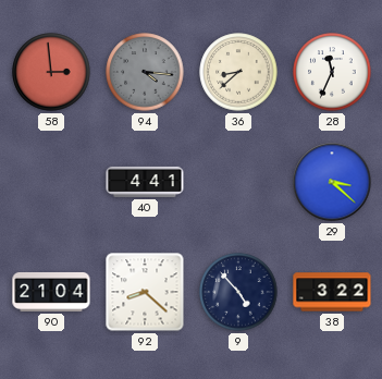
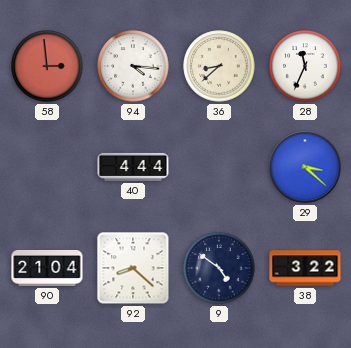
94 dial: grey -> white (133, 66)
40: 4:41 -> 4:44 (133, 167)
9: 4:53 -> 4:51 (219, 268)
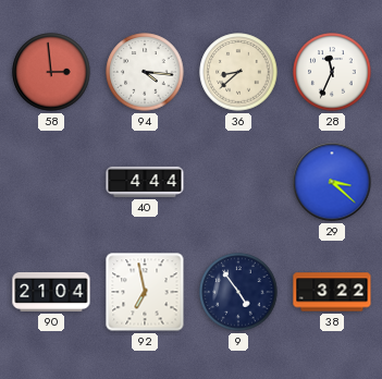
92: 8:22 -> 6:58 (145, 292)
9: 4:51 -> 4:54 (238, 292)
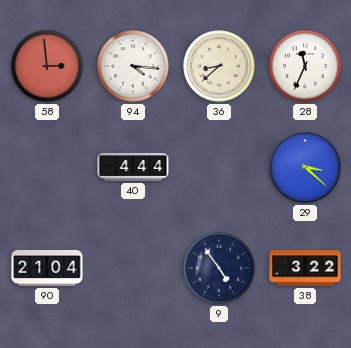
92: 6:58 -> none (145, 292)
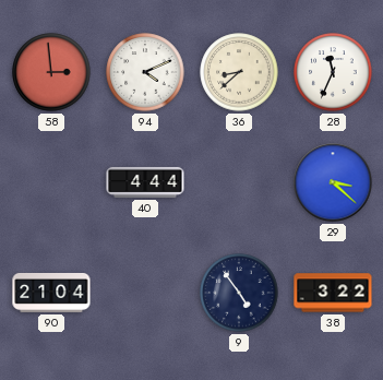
94: 4:16 -> 4:11 (145, 72)
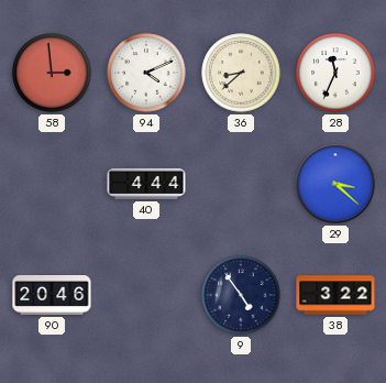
90: 21:04 -> 20:46 (52, 295)
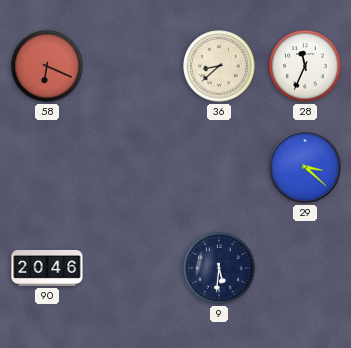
58: 2:59 -> 6:19 (47, 66)
94: 4:11 -> none (146, 73)
40: 4:44 -> none (146, 184)
9: 4:54 -> 5:31 (219, 268)
38: 3:22 -> none (335, 295)
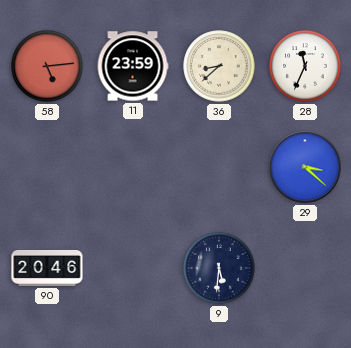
58: 6:19 -> 5:14 (47, 66)
11: none -> 23:59 (133, 66)
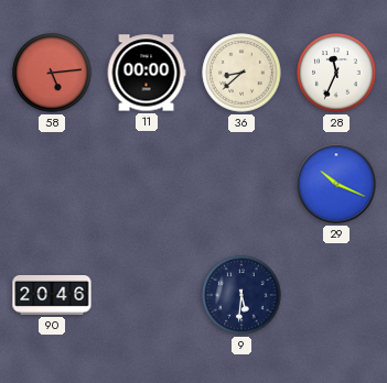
11: 23:59 -> 00:00 (147, 73)
29: 3:22 -> 10:19 (336, 184)
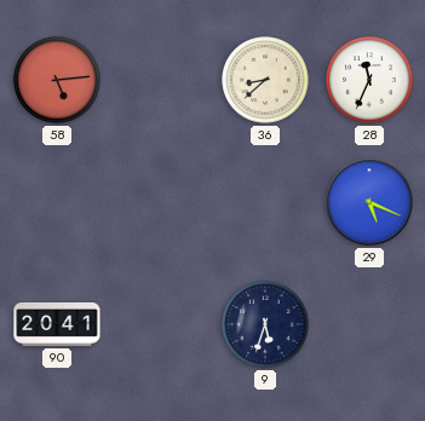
11: 00:00 -> none (147, 73)
29: 10:19 -> 5:19 (369, 202)
90: 20:46 -> 20:41 (57, 324)
9: 5:31 -> 5:33 (265, 324)
